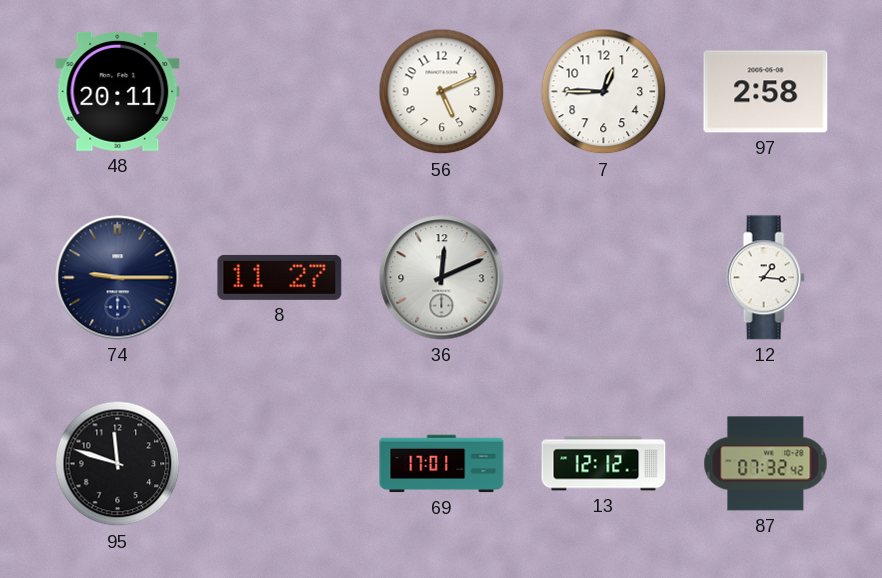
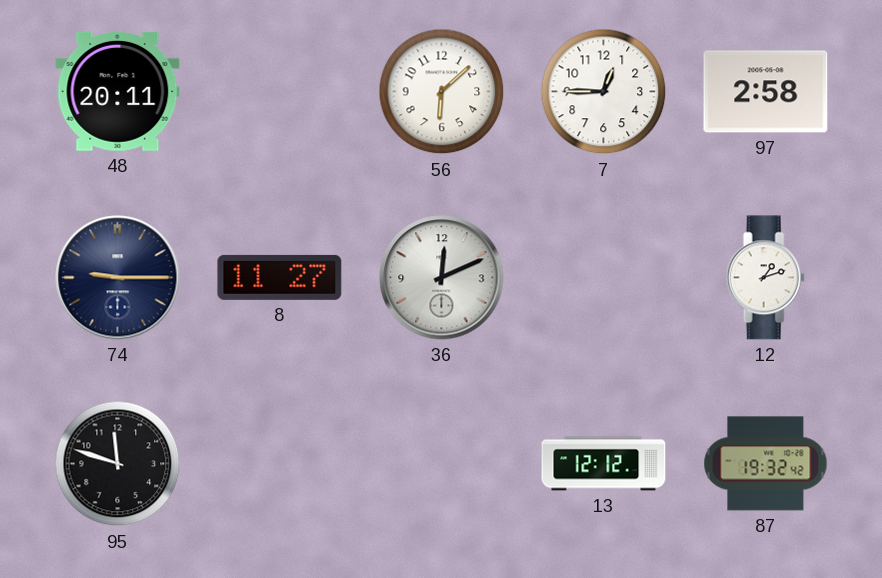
56: 5:11 -> 6:08 (442, 92)
12: 1:16 -> 1:12 (765, 278)
69: 17:01 -> none (442, 464)
87: 07:32 -> 19:32 (766, 464)
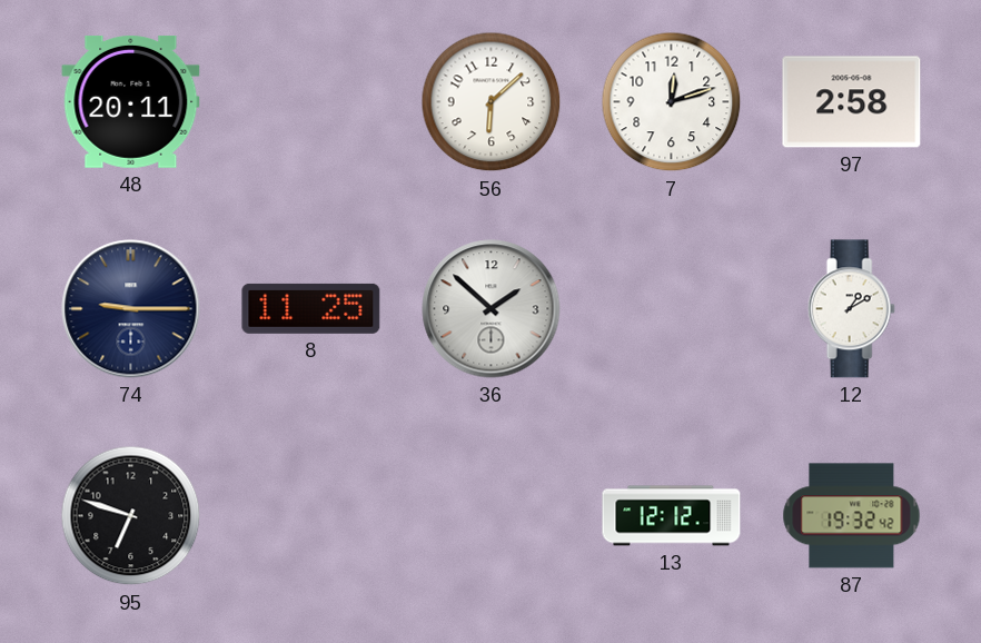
7: 12:45 -> 12:12 (672, 102)
8: 11:27 -> 11:25 (311, 308)
36: 12:11 -> 1:52 (492, 309)
12: 1:12 -> 1:10 (851, 309)
95: 11:48 -> 6:48 (131, 516)
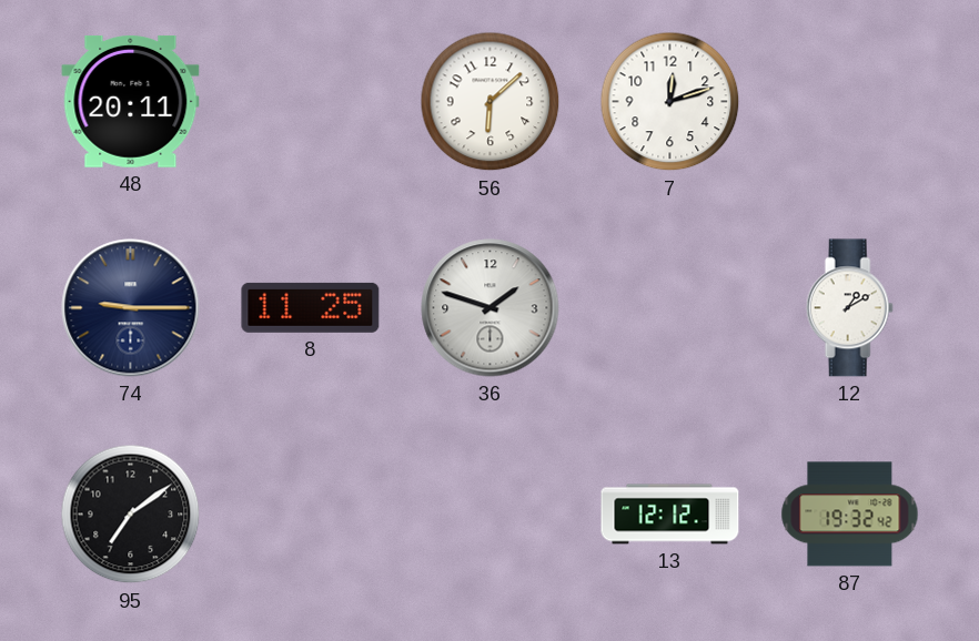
97: 2:58 -> none (852, 102)
36: 1:52 -> 1:48 (491, 308)
95: 6:48 -> 7:09 (131, 515)
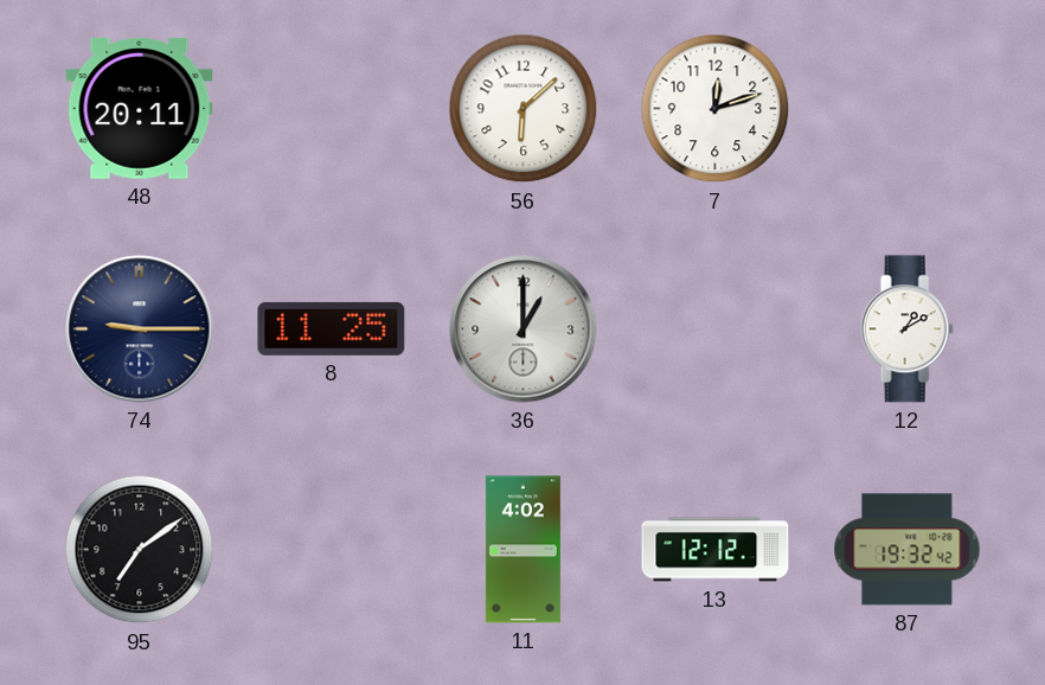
36: 1:48 -> 1:00 (524, 329)
11: none -> 4:02 (522, 550)
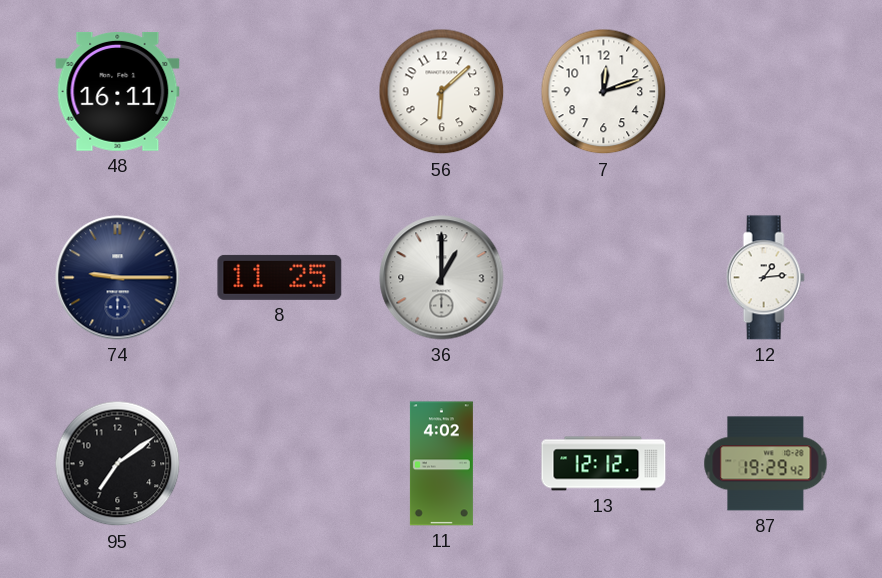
48: 20:11 -> 16:11 (118, 91)
12: 1:10 -> 1:14 (765, 278)
87: 19:32 -> 19:29 (766, 464)
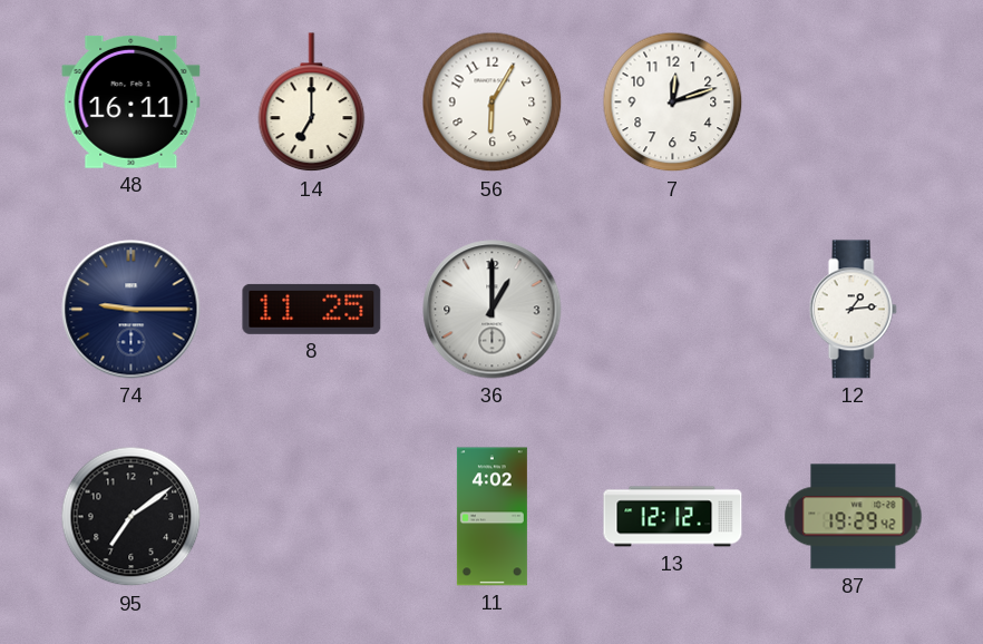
14: none -> 7:00 (312, 103)
56: 6:08 -> 6:05 (493, 103)
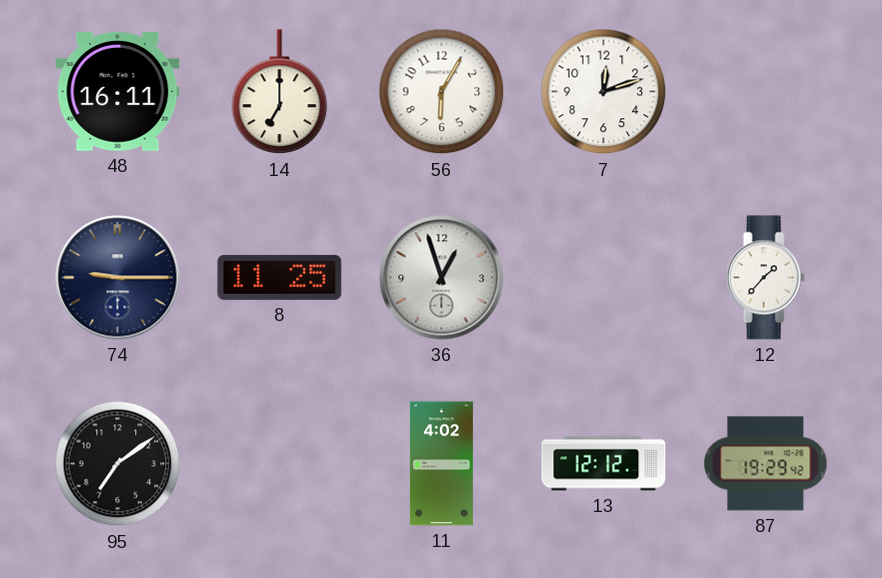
36: 1:00 -> 12:57 (442, 278)
12: 1:14 -> 1:37 (765, 278)
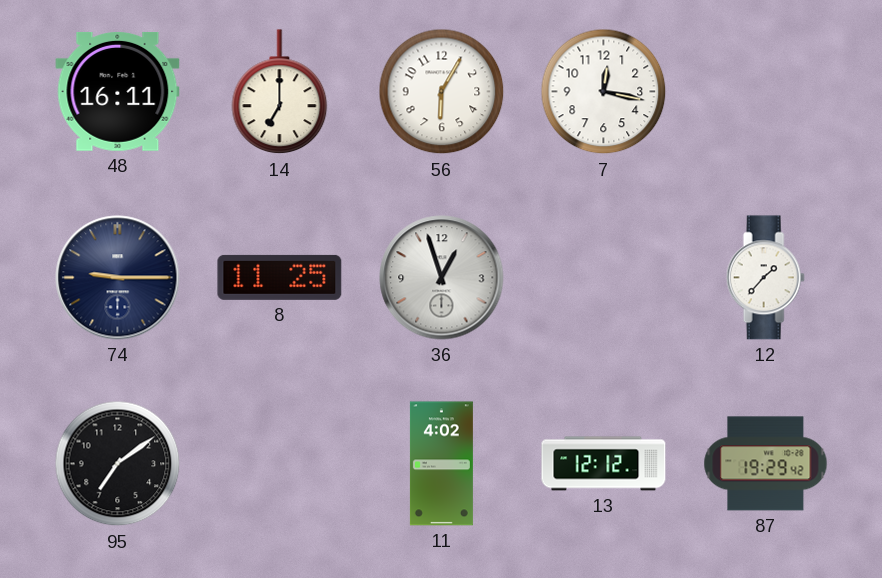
7: 12:12 -> 12:17 (604, 92)
